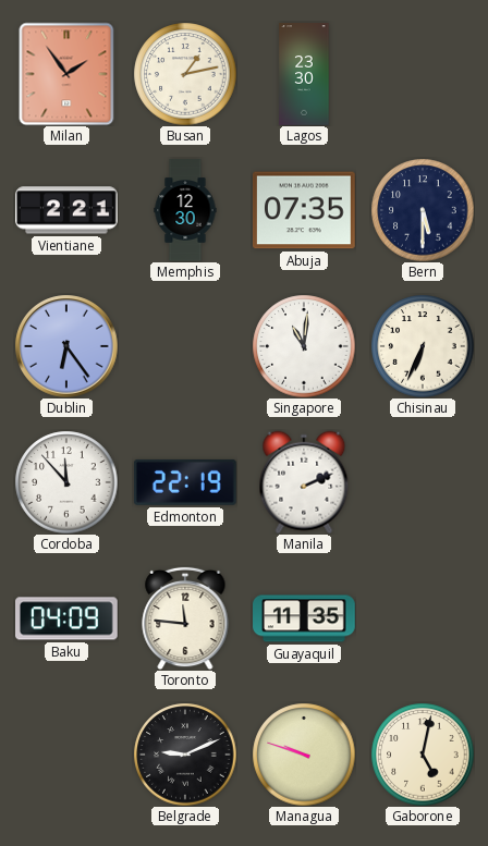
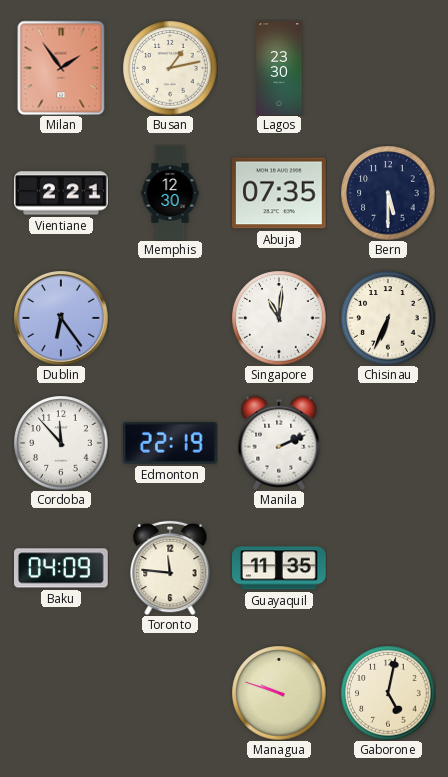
Belgrade: 9:11 -> none (185, 755)
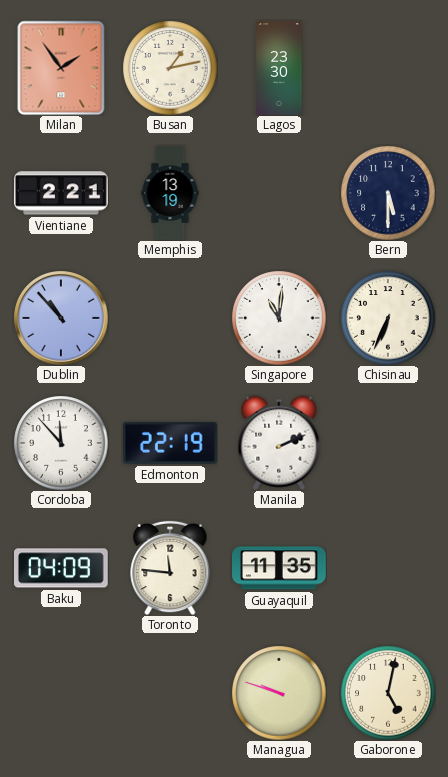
Memphis: 12:30 -> 13:19 (170, 193)
Abuja: 07:35 -> none (280, 193)
Dublin: 6:24 -> 10:53 (61, 318)
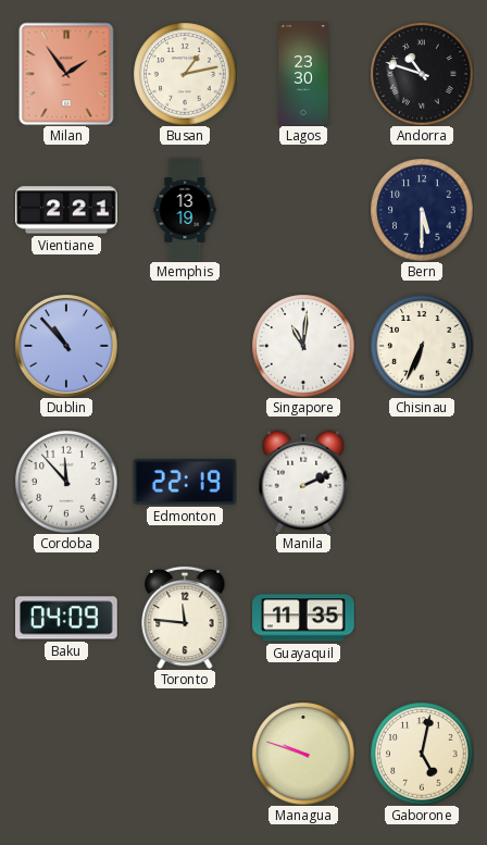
Andorra: none -> 10:48 (422, 74)
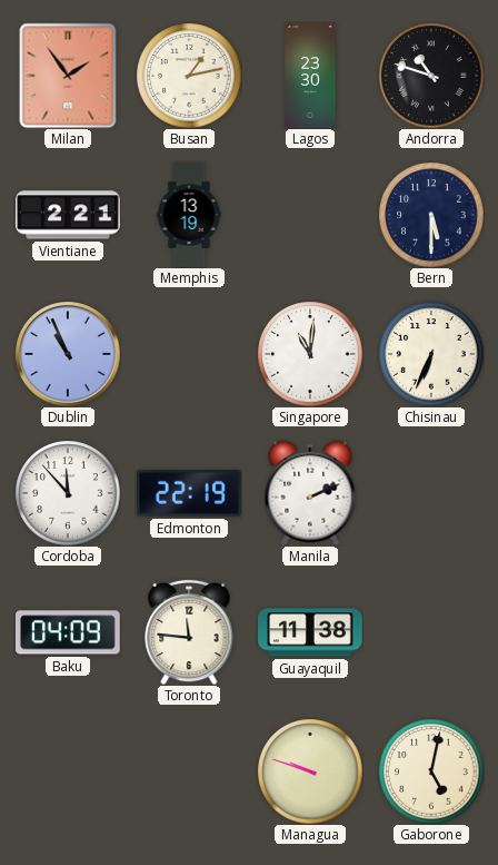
Dublin: 10:53 -> 10:56 (68, 354)
Guayaquil: 11:35 -> 11:38 (311, 632)
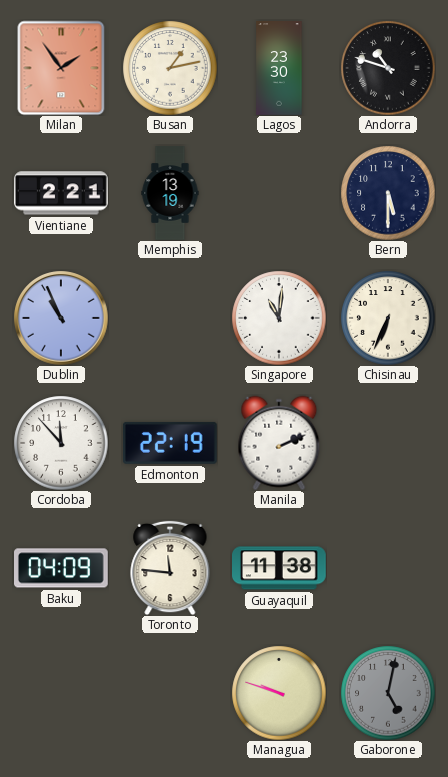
Gaborone dial: cream -> grey (388, 693)
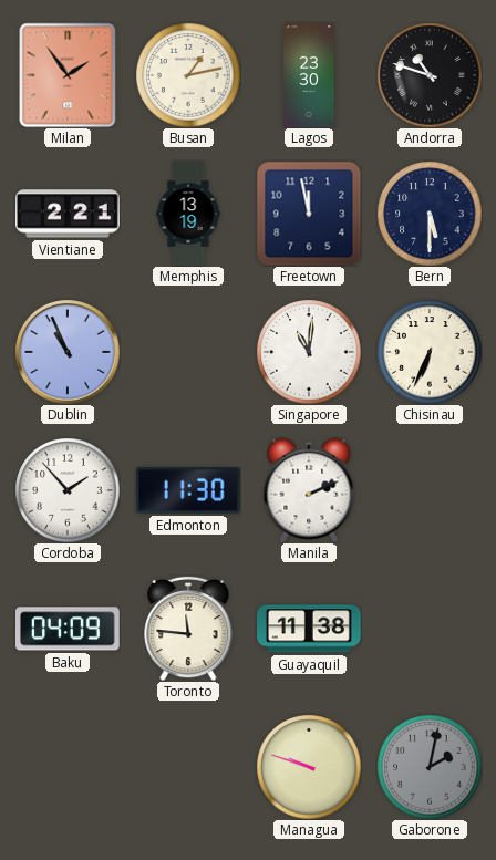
Freetown: none -> 11:58 (309, 214)
Cordoba: 11:53 -> 1:53 (68, 490)
Edmonton: 22:19 -> 11:30 (188, 490)
Gaborone: 5:02 -> 2:02 (430, 767)
